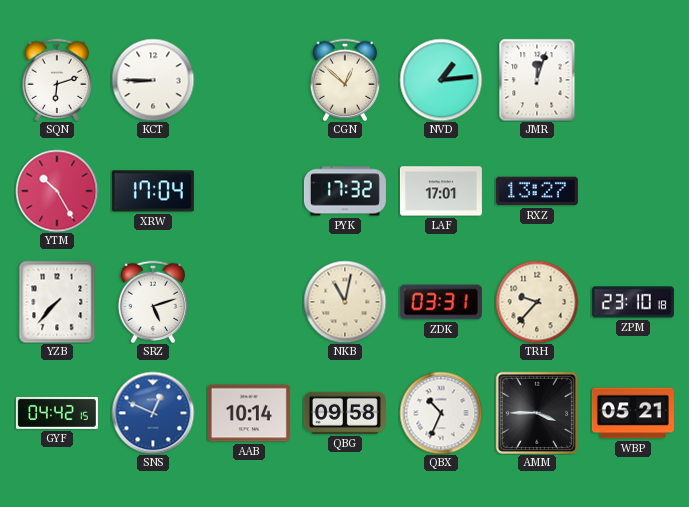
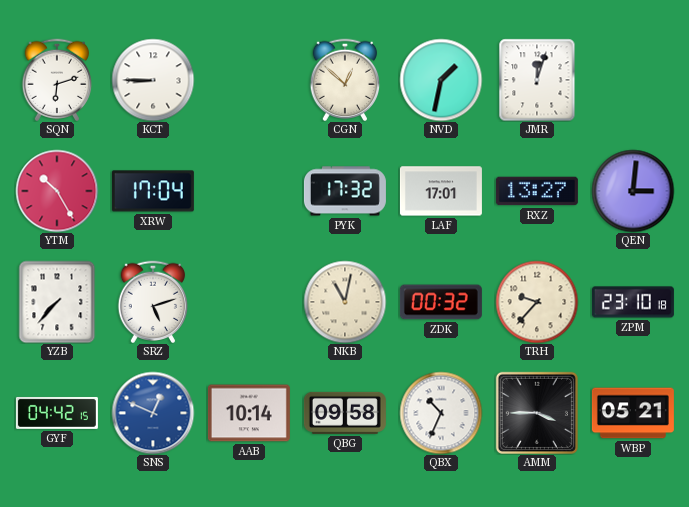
NVD: 1:14 -> 1:32 (441, 80)
QEN: none -> 3:01 (633, 191)
ZDK: 03:31 -> 00:32 (441, 302)
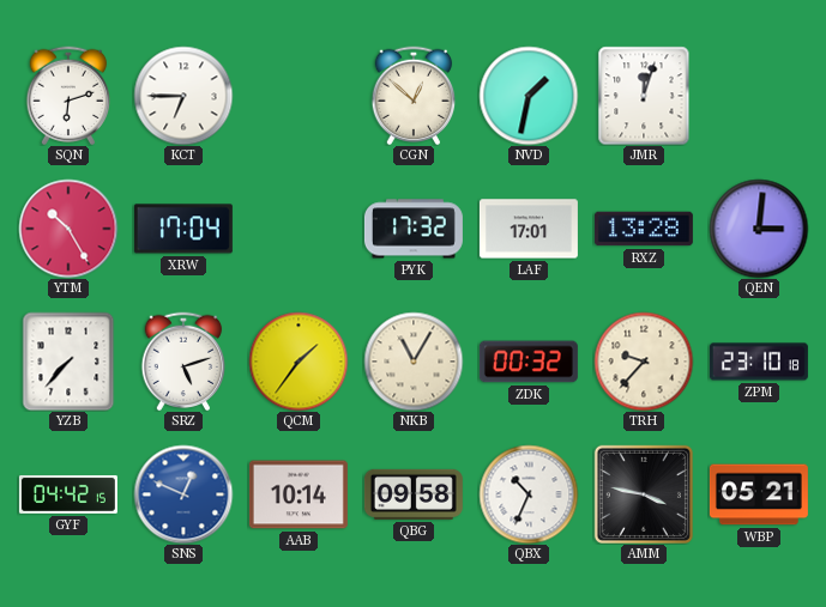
KCT: 8:45 -> 6:45 (183, 96)
RXZ: 13:27 -> 13:28 (644, 229)
QCM: none -> 1:36 (299, 362)
NKB: 11:02 -> 11:05 (414, 362)
AMM: 3:45 -> 3:47 (644, 494)
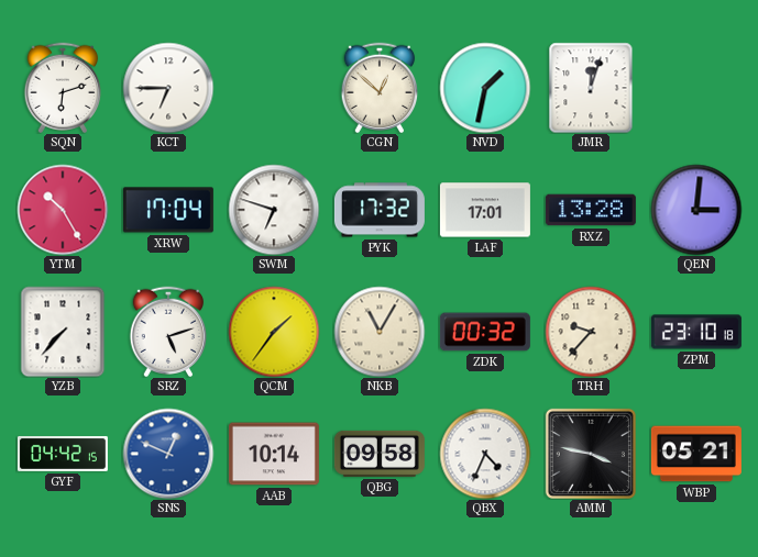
SWM: none -> 6:48 (274, 210)
QBX: 10:34 -> 4:34 (485, 454)
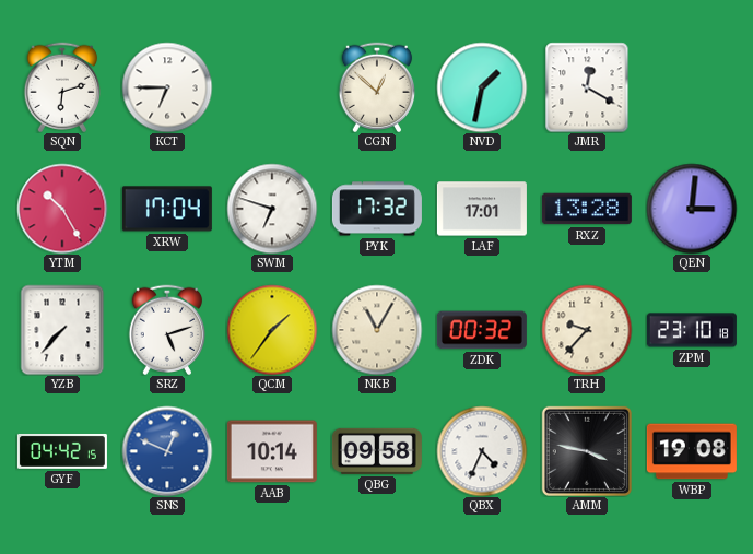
JMR: 12:03 -> 12:20 (587, 87)
WBP: 05:21 -> 19:08 (692, 451)
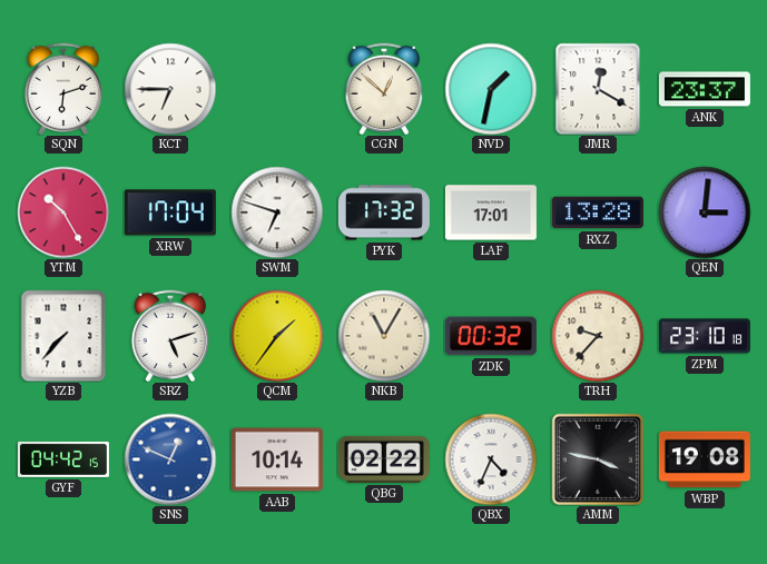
ANK: none -> 23:37 (705, 89)
QBG: 09:58 -> 02:22 (384, 459)
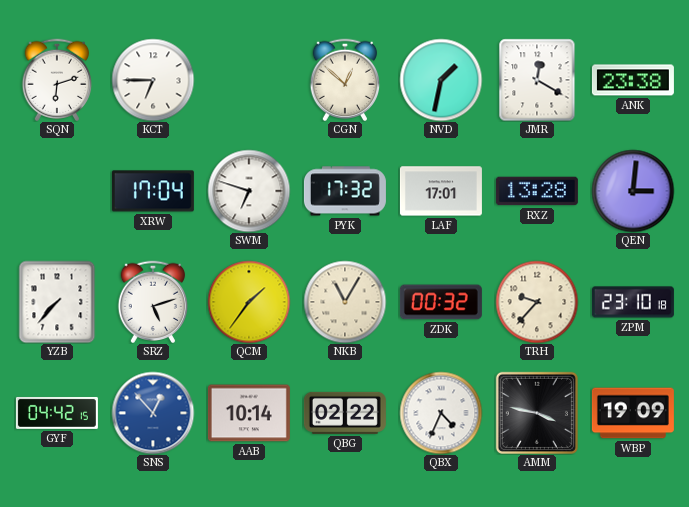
ANK: 23:37 -> 23:38 (633, 80)
YTM: 10:25 -> none (63, 212)
SNS: 12:49 -> 12:53 (153, 413)
WBP: 19:08 -> 19:09 (633, 413)
